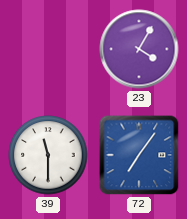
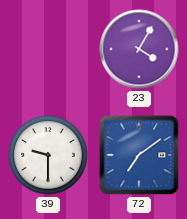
39: 11:30 -> 9:30 (48, 155)
72: 7:06 -> 7:09 (139, 155)
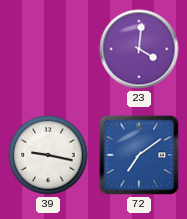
23: 4:05 -> 4:01 (139, 49)
39: 9:30 -> 9:17 (48, 155)
